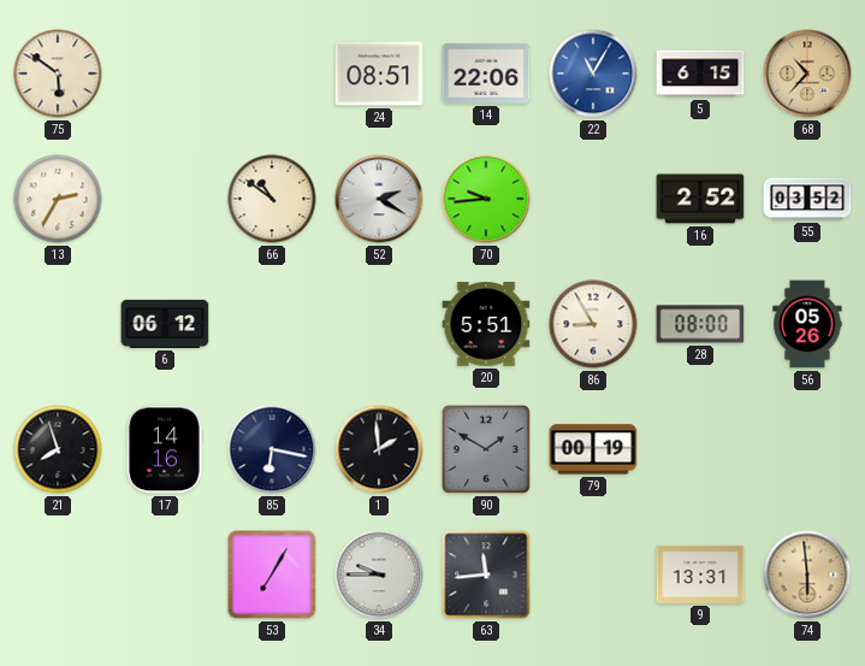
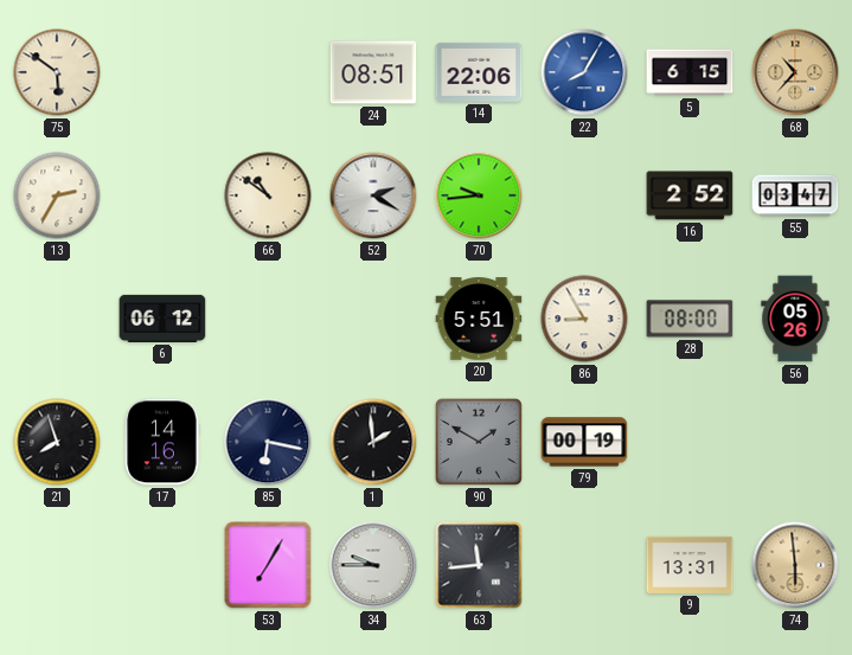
22: 11:05 -> 8:05 (584, 72)
55: 03:52 -> 03:47 (795, 195)
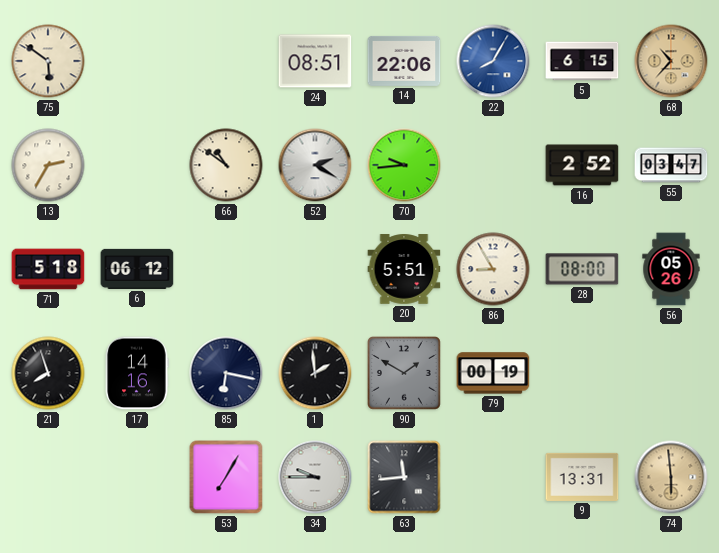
71: none -> 5:18 (48, 269)
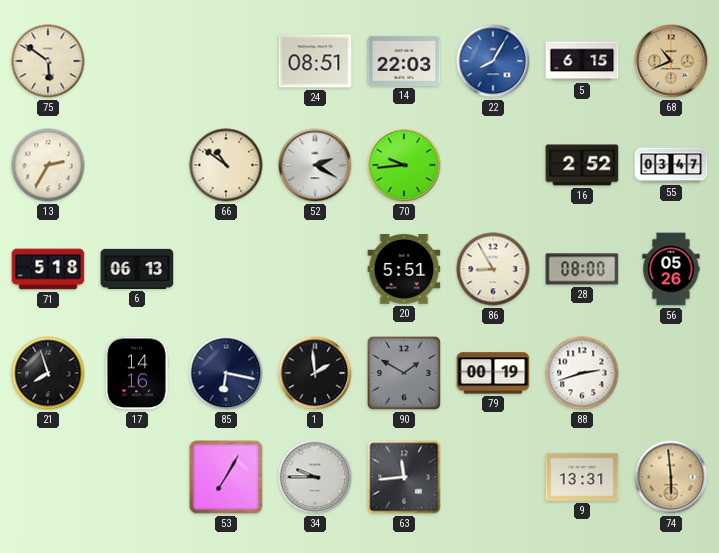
14: 22:06 -> 22:03 (404, 61)
68: 10:37 -> 10:41 (671, 61)
6: 06:12 -> 06:13 (137, 269)
88: none -> 2:42 (582, 373)
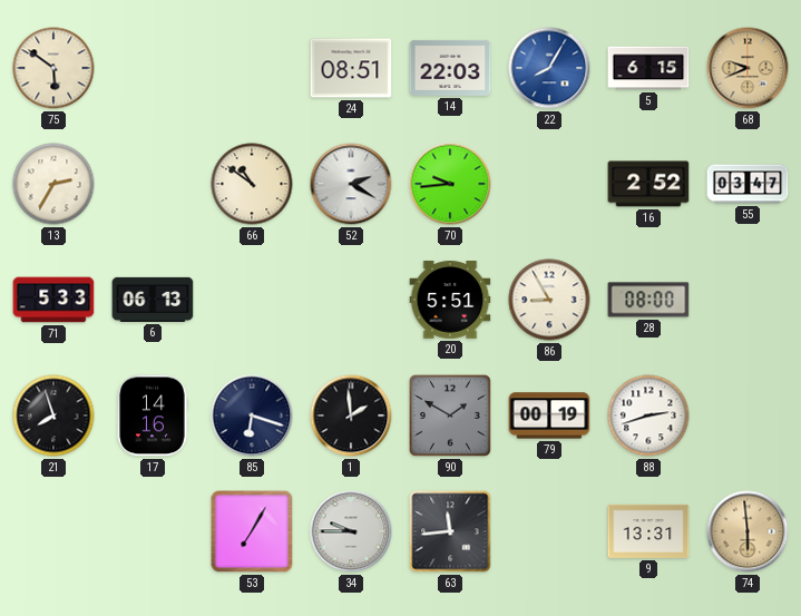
68: 10:41 -> 9:41 (748, 68)
71: 5:18 -> 5:33 (53, 300)
56: 05:26 -> none (671, 269)
85: 6:17 -> 6:18 (252, 415)
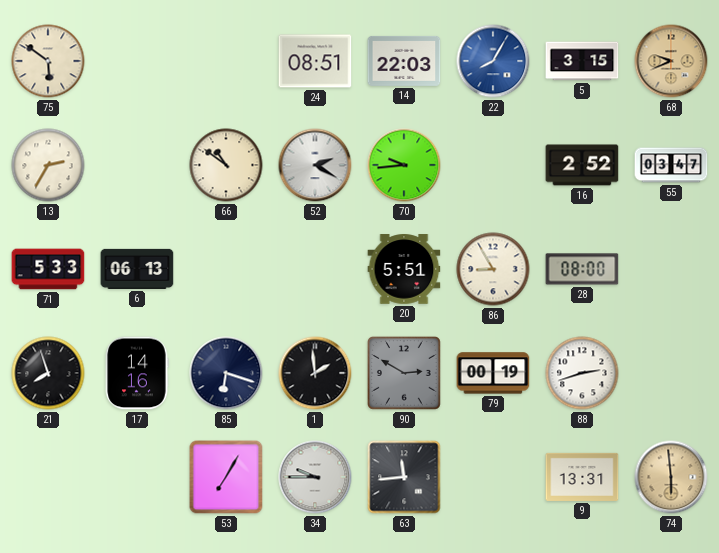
5: 6:15 -> 3:15 (582, 61)
90: 1:50 -> 2:50 (404, 373)
